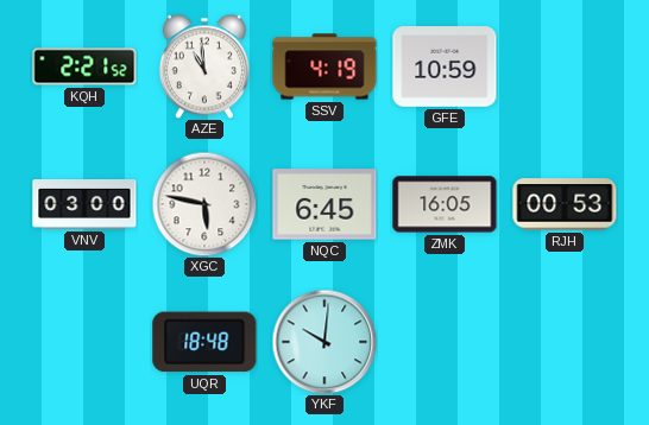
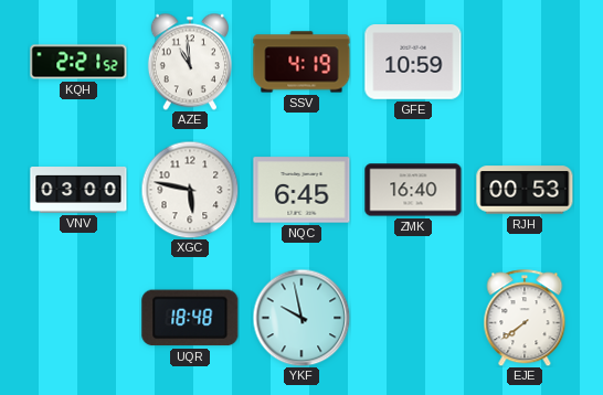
ZMK: 16:05 -> 16:40 (413, 190)
YKF: 10:01 -> 9:58 (301, 318)
EJE: none -> 7:39 (525, 318)
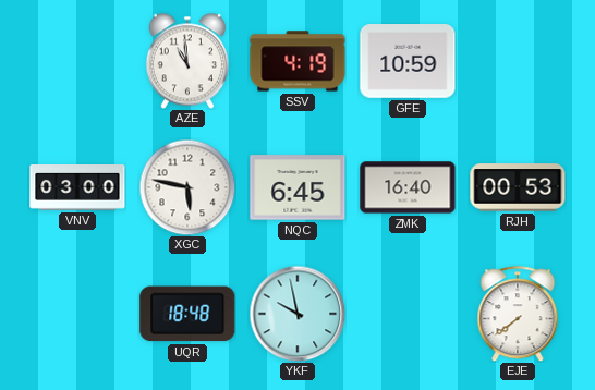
KQH: 2:21 -> none (78, 62)
